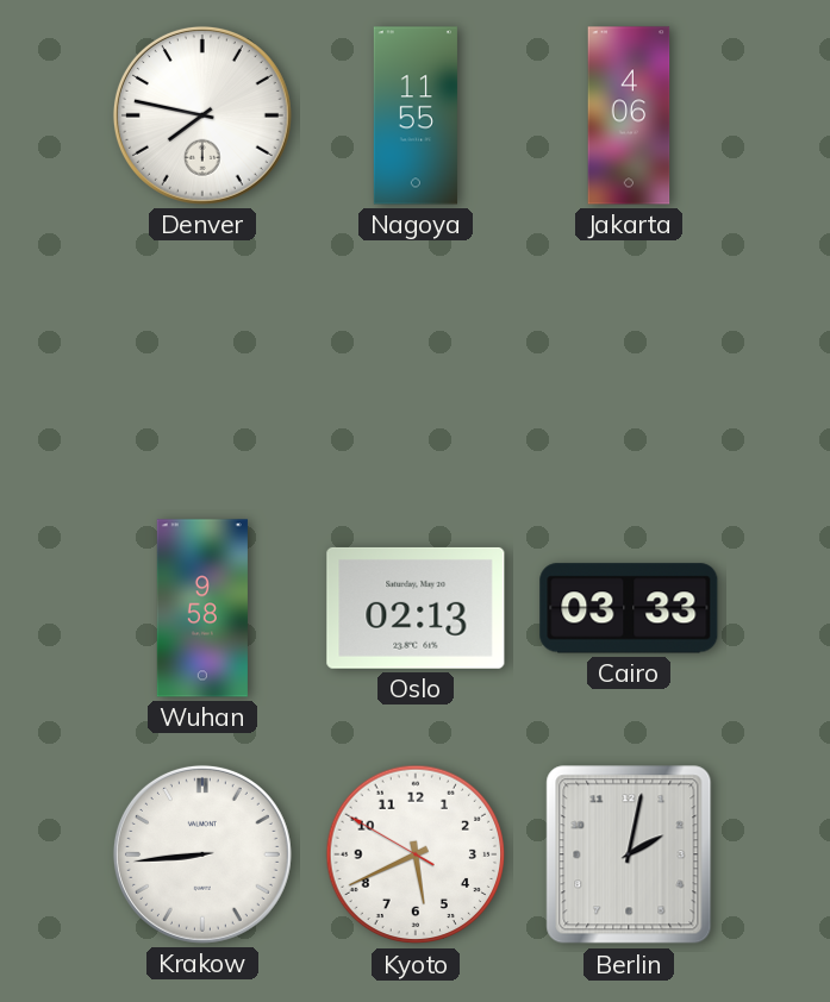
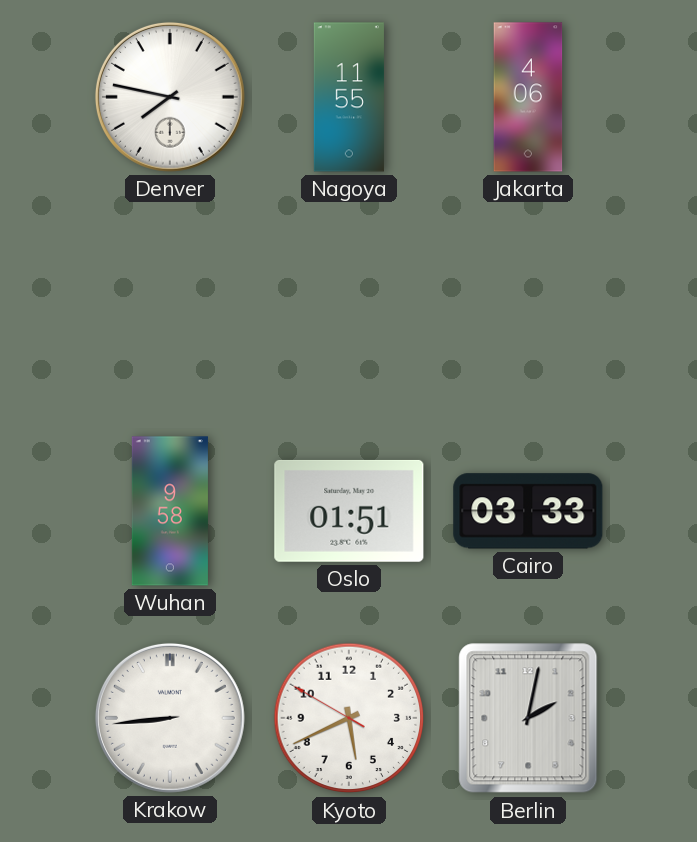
Oslo: 02:13 -> 01:51 (349, 511)
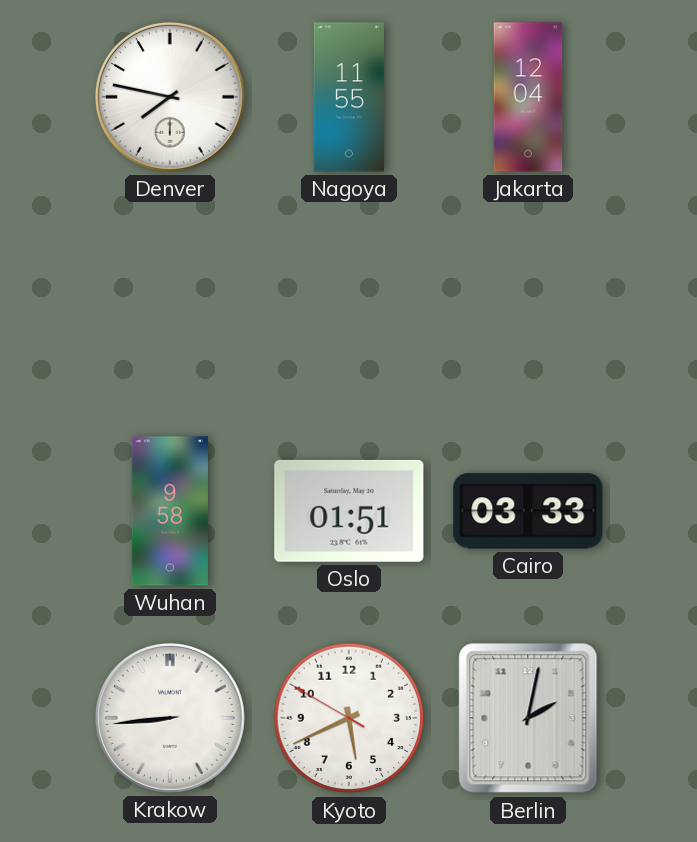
Jakarta: 4:06 -> 12:04 (528, 97)
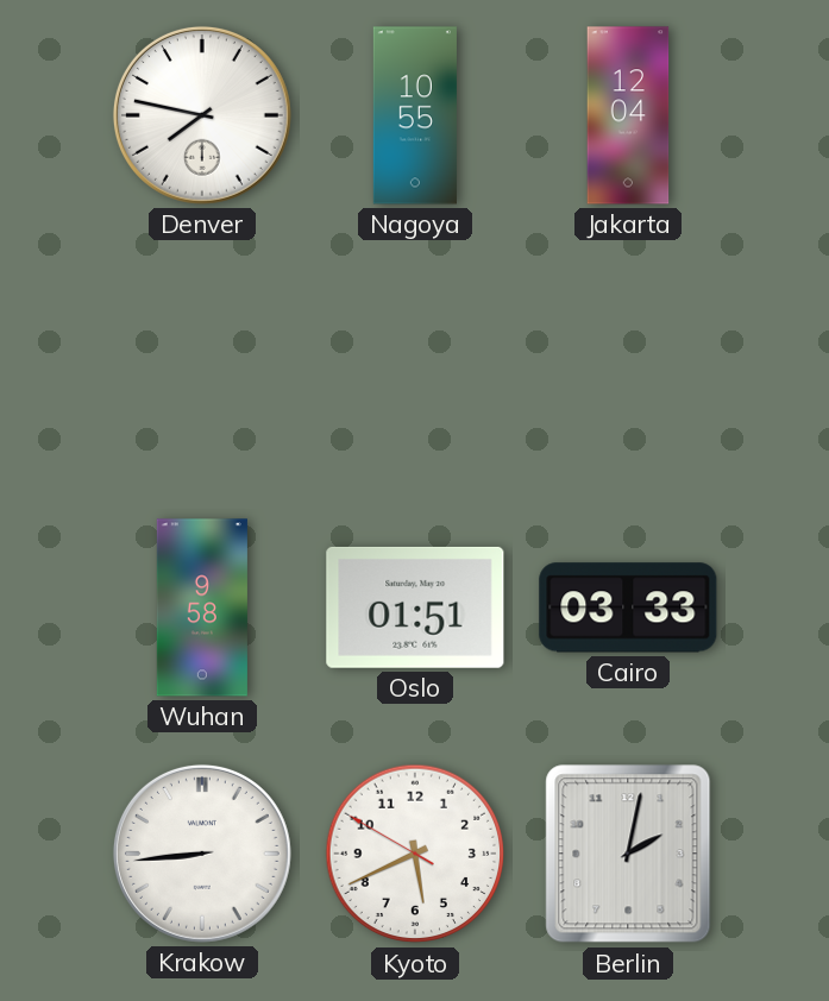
Nagoya: 11:55 -> 10:55 (415, 115)
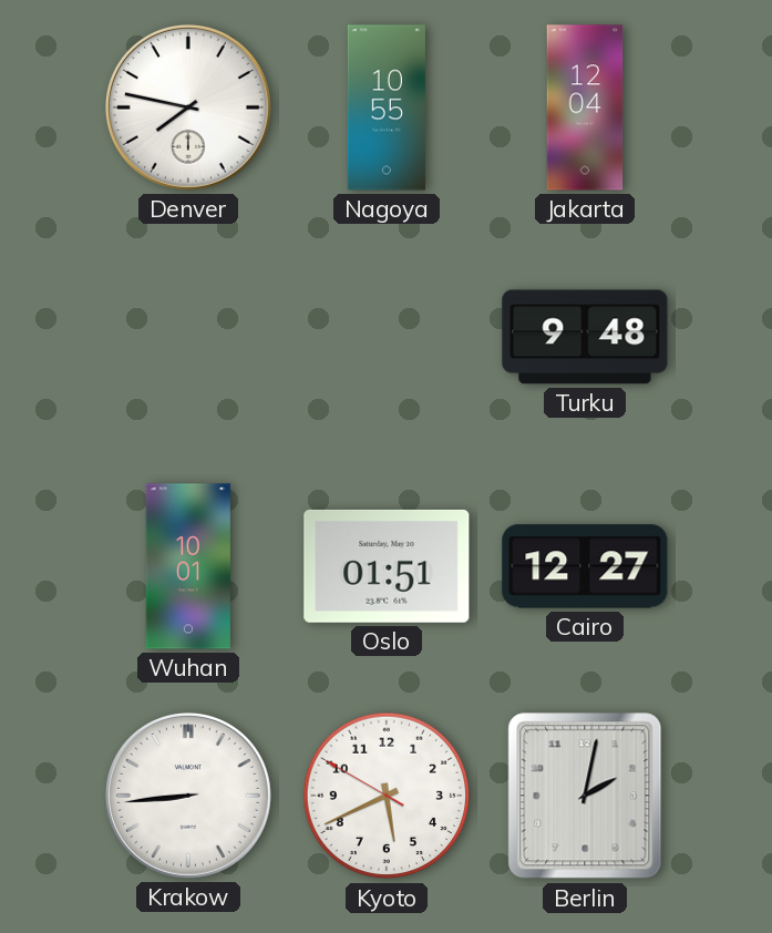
Turku: none -> 9:48 (585, 337)
Wuhan: 9:58 -> 10:01 (188, 566)
Cairo: 03:33 -> 12:27 (585, 566)
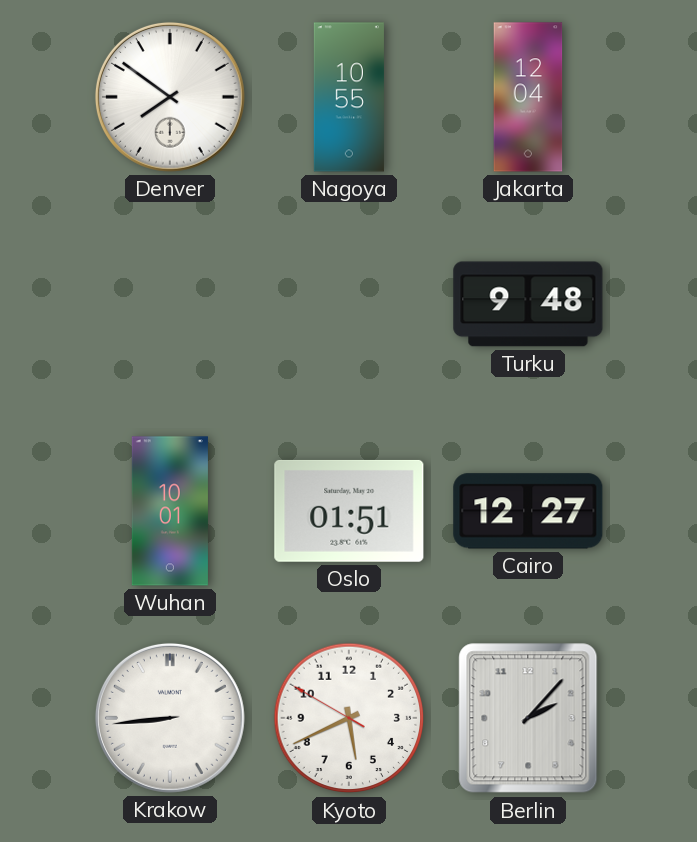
Denver: 7:47 -> 7:51 (170, 97)
Berlin: 2:02 -> 2:07 (528, 718)
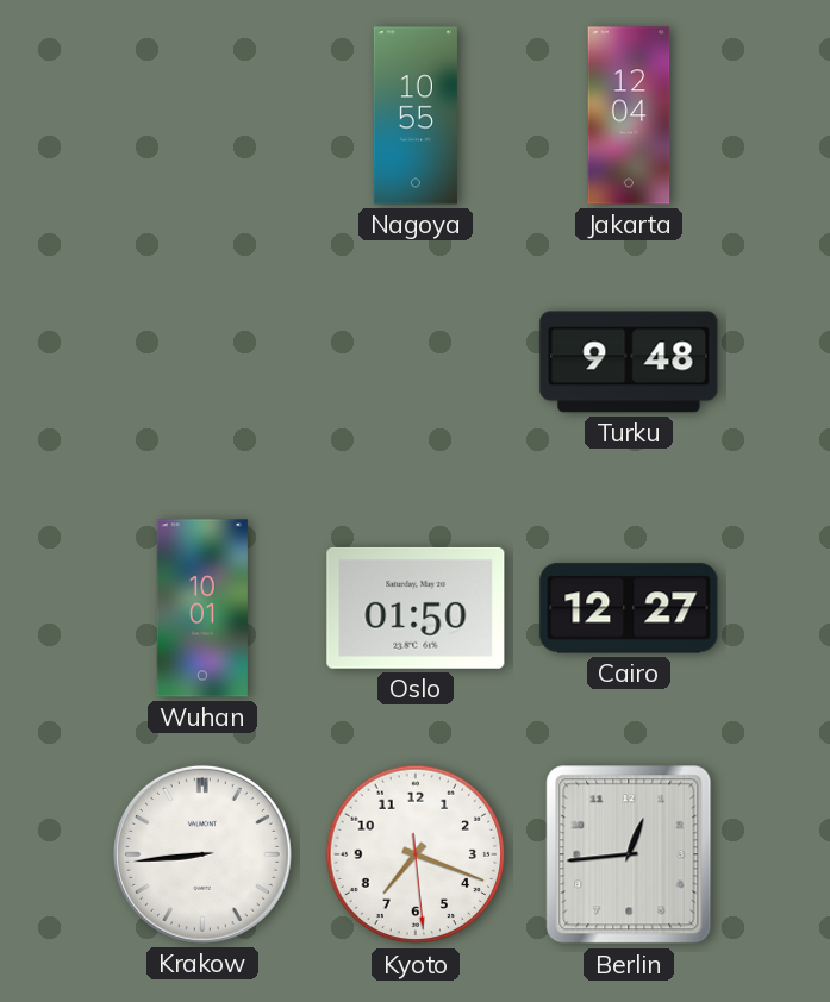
Denver: 7:51 -> none (170, 97)
Oslo: 01:51 -> 01:50 (416, 608)
Kyoto: 5:40 -> 7:18 (416, 854)
Berlin: 2:07 -> 12:44 (629, 854)
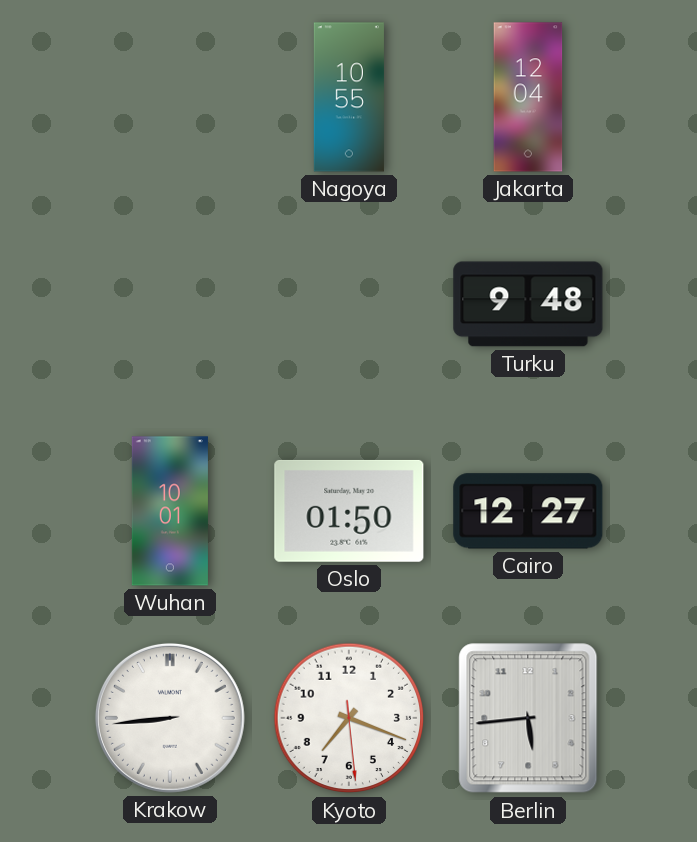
Berlin: 12:44 -> 5:44 (528, 718)
